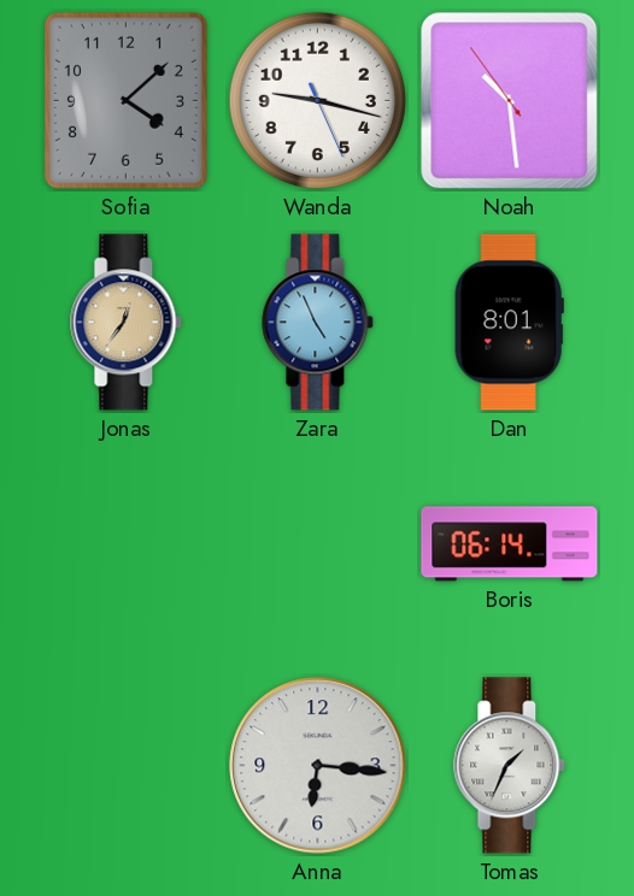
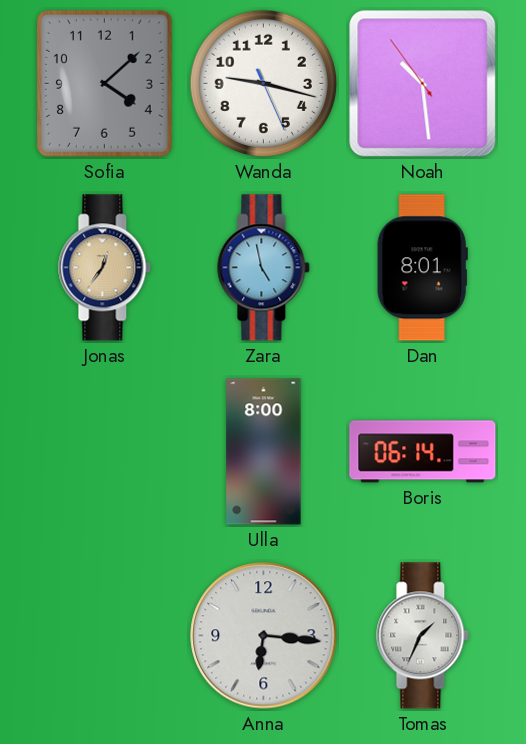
Zara: 4:56 -> 4:58 (264, 268)
Ulla: none -> 8:00 (264, 452)
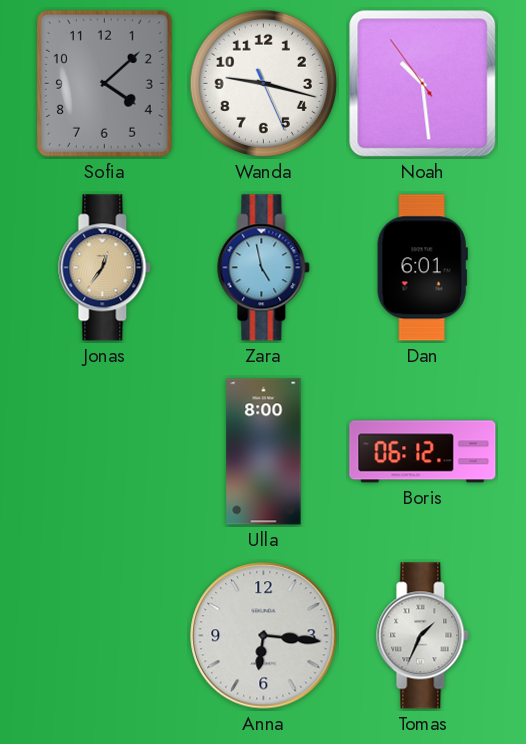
Dan: 8:01 -> 6:01 (422, 268)
Boris: 06:14 -> 06:12 (423, 452)
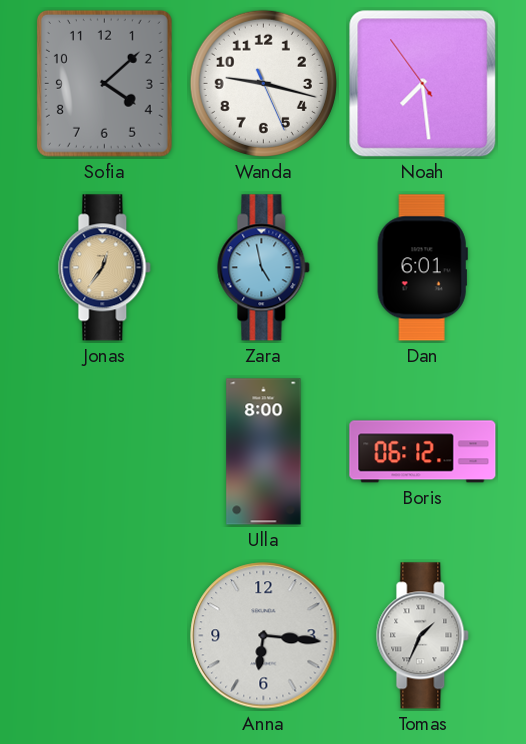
Noah: 10:28 -> 7:28 (423, 84)
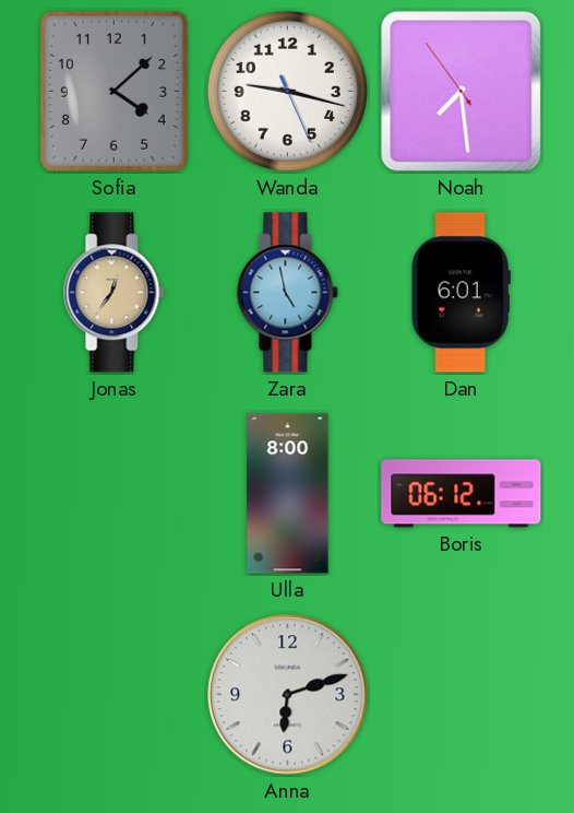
Anna: 6:16 -> 6:12 (288, 695)
Tomas: 1:34 -> none (423, 636)
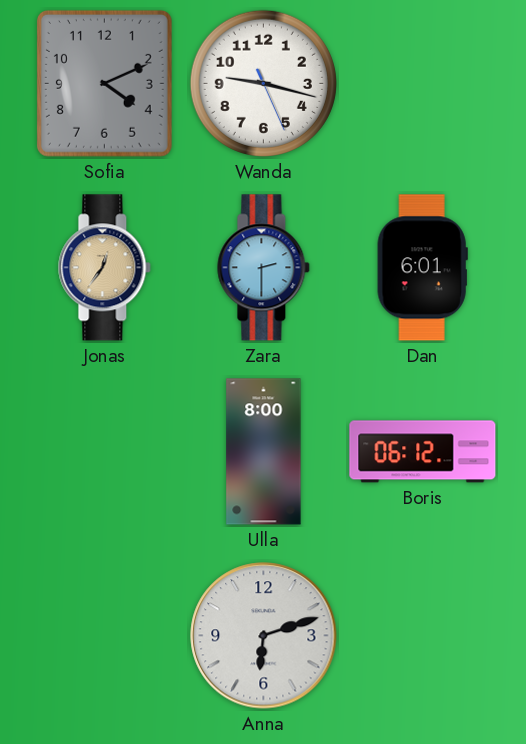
Sofia: 4:08 -> 4:11 (104, 83)
Noah: 7:28 -> none (462, 92)
Zara: 4:58 -> 2:30 (264, 268)
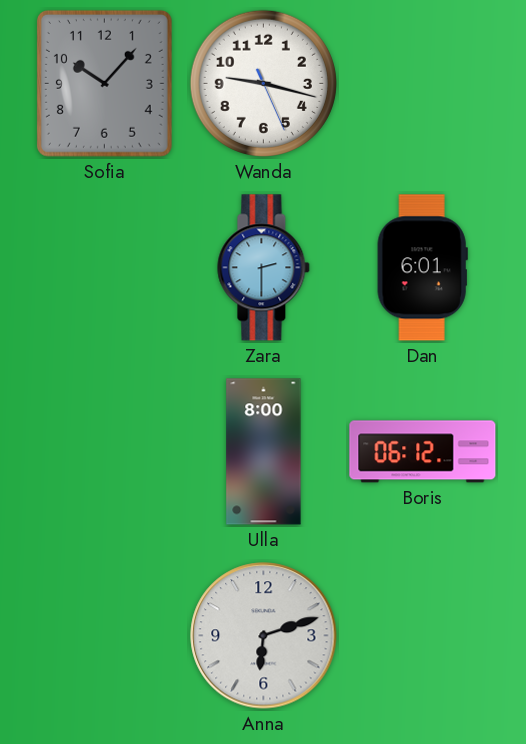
Sofia: 4:11 -> 10:07 (104, 83)
Jonas: 12:36 -> none (105, 268)
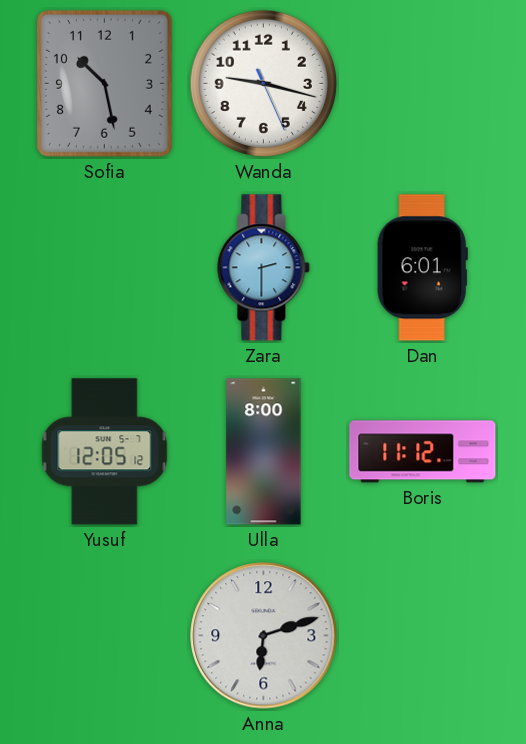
Sofia: 10:07 -> 10:28 (104, 83)
Yusuf: none -> 12:05 (105, 452)
Boris: 06:12 -> 11:12 (423, 452)
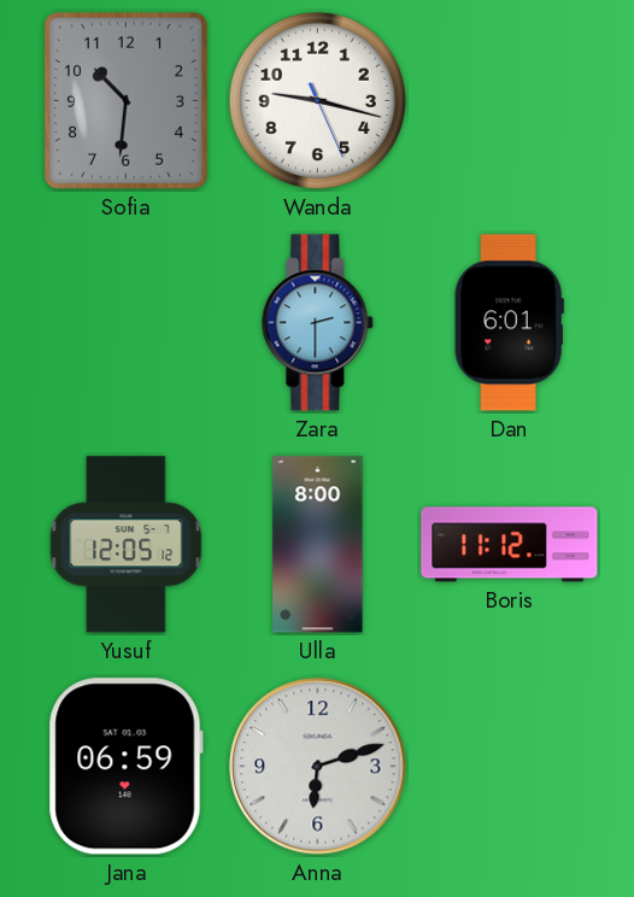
Sofia: 10:28 -> 10:31 (125, 100)
Jana: none -> 06:59 (125, 767)
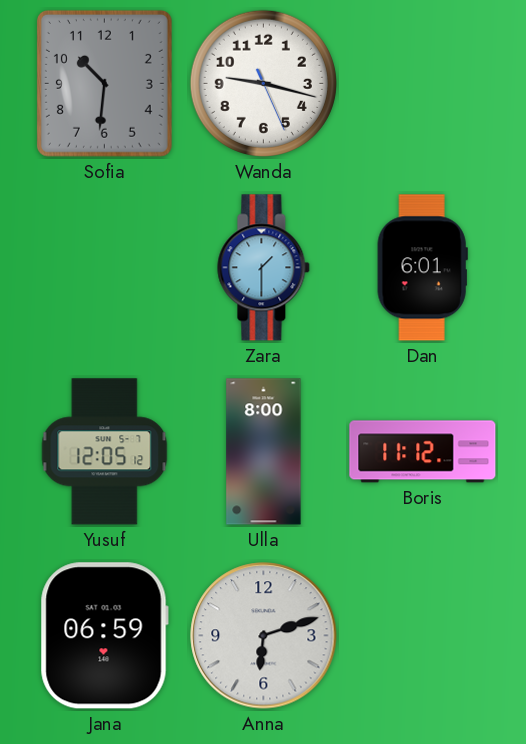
Zara: 2:30 -> 1:30 (264, 268)
